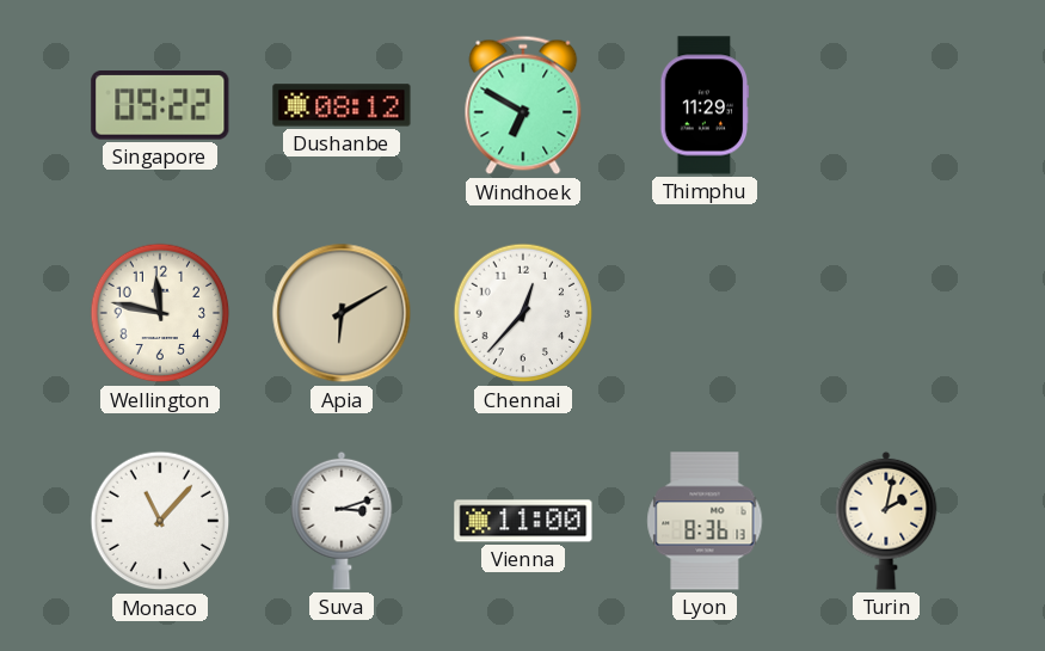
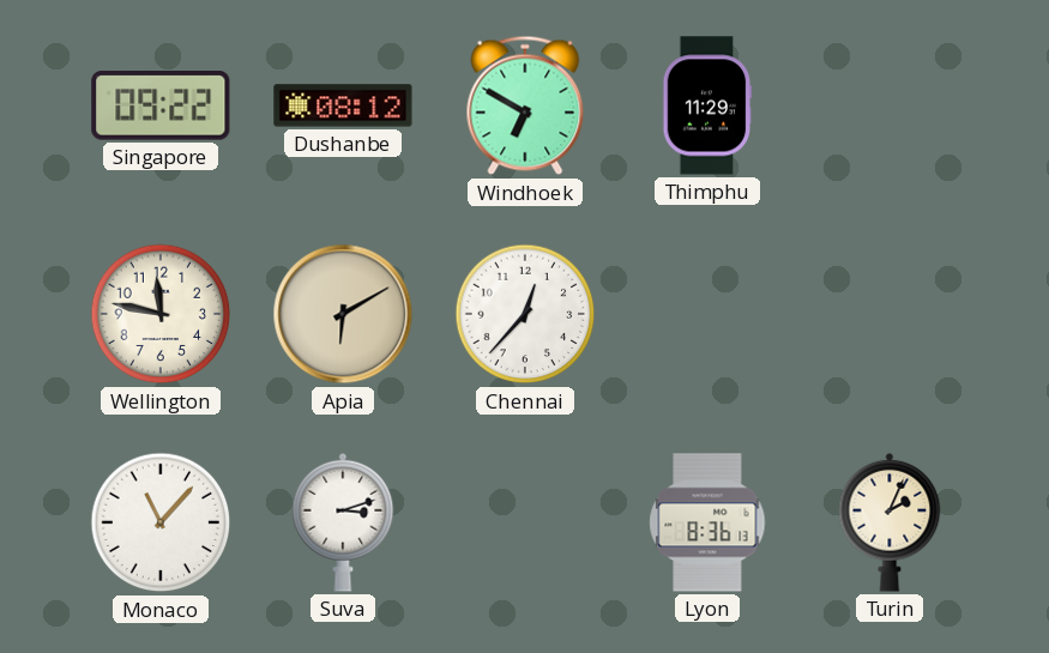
Vienna: 11:00 -> none (523, 521)
Turin: 2:02 -> 2:04 (890, 522)
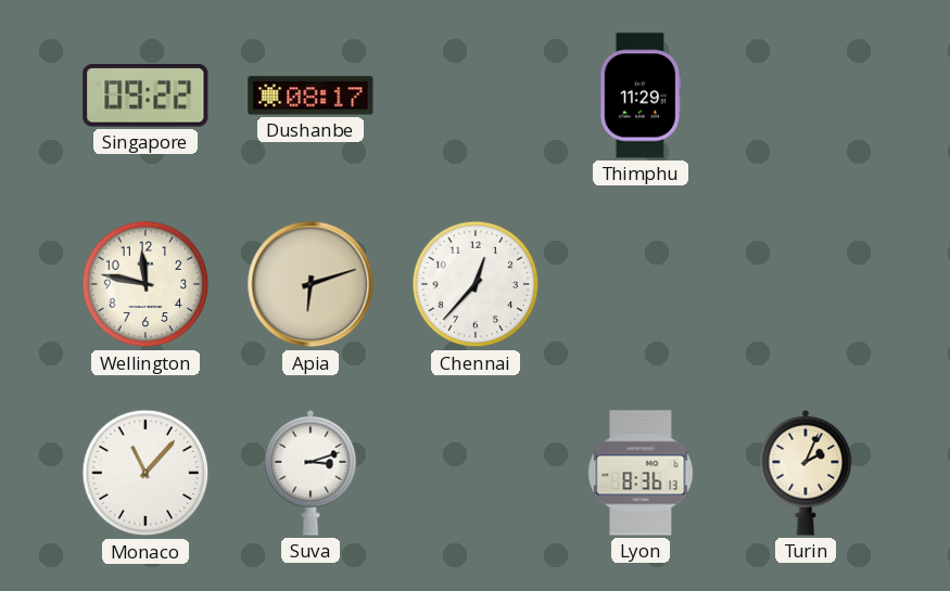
Dushanbe: 08:12 -> 08:17 (311, 95)
Windhoek: 6:50 -> none (525, 105)
Apia: 6:10 -> 6:12 (311, 284)
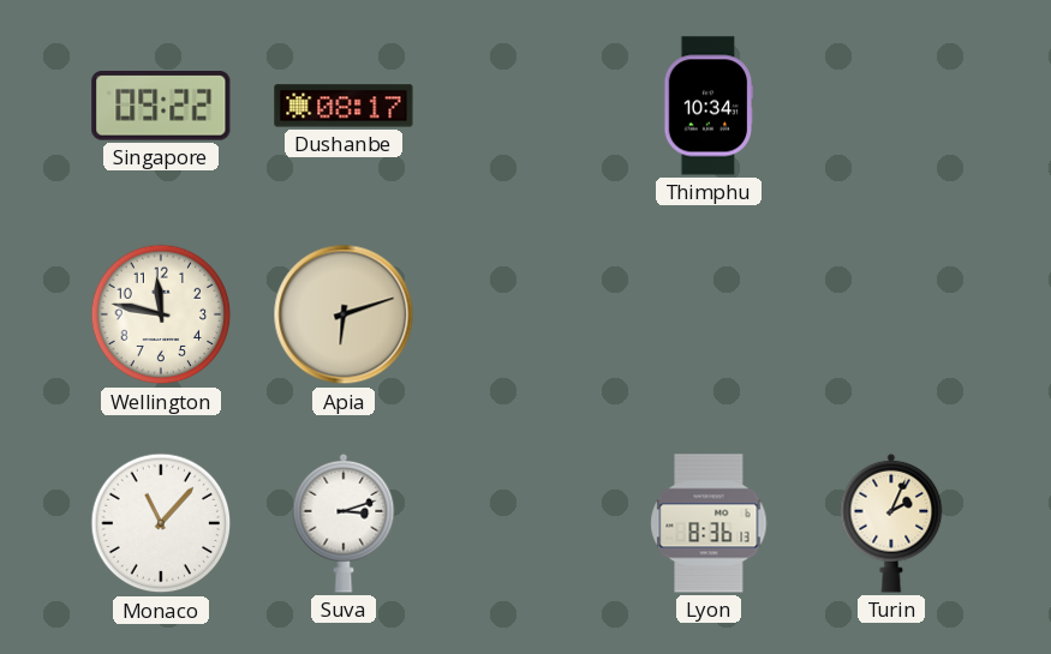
Thimphu: 11:29 -> 10:34 (709, 106)
Chennai: 12:37 -> none (476, 284)
